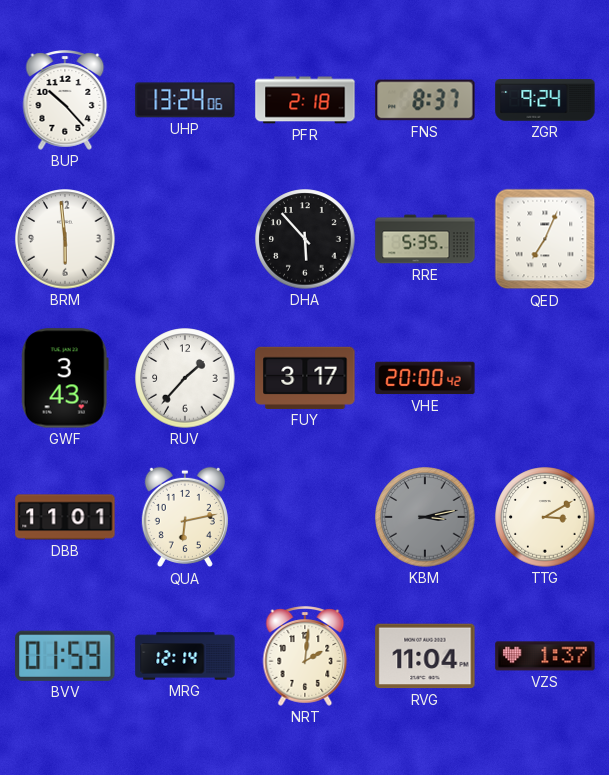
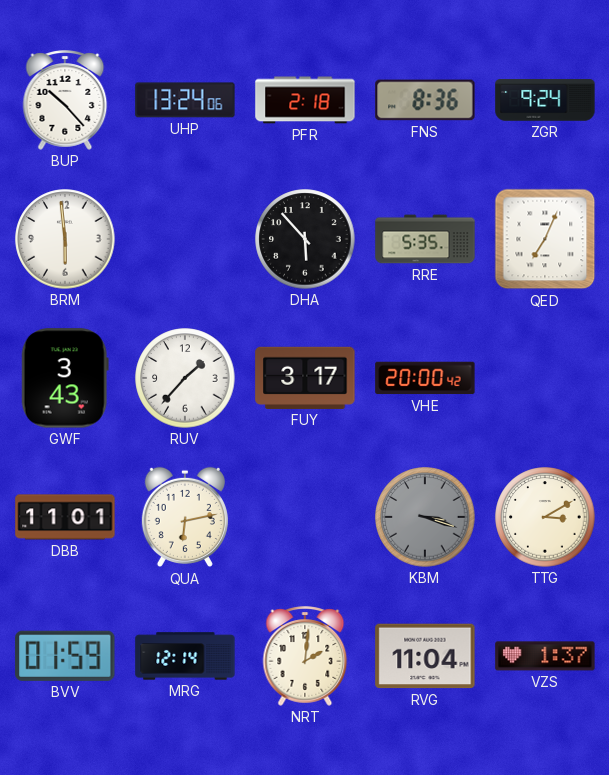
FNS: 8:37 -> 8:36 (425, 100)
KBM: 3:13 -> 3:18 (425, 517)
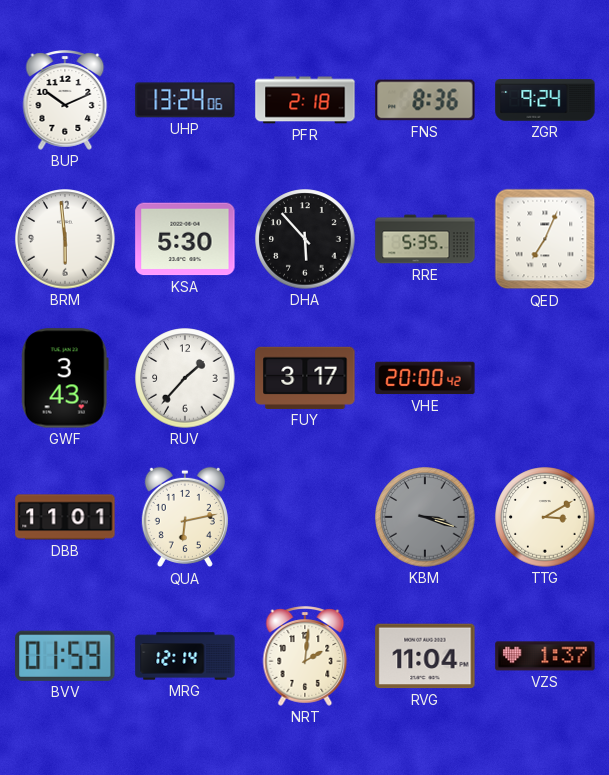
BUP: 10:23 -> 10:11 (65, 100)
KSA: none -> 5:30 (185, 239)
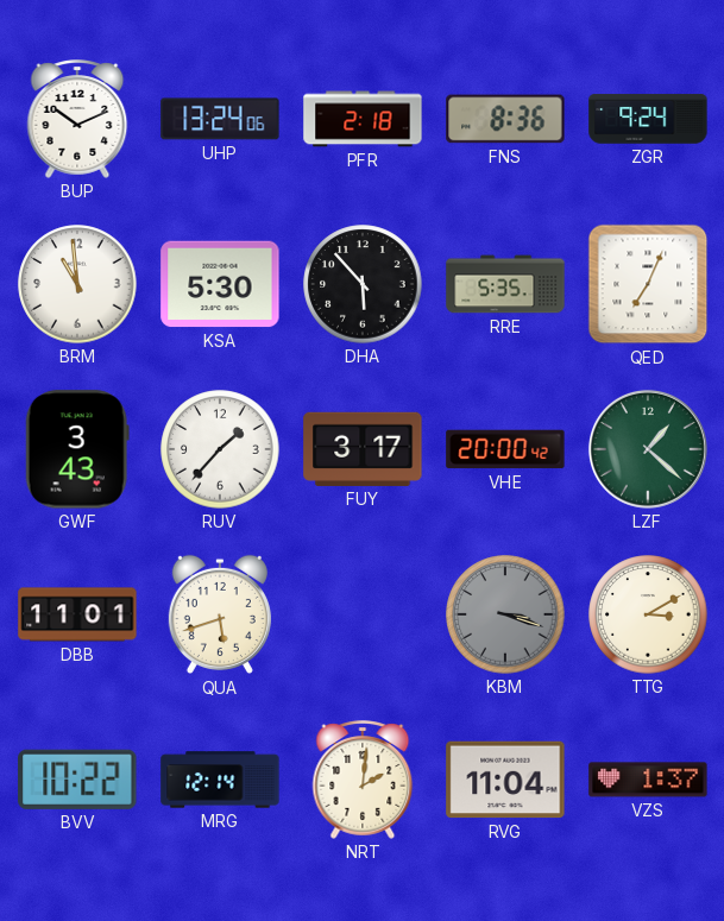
BRM: 5:59 -> 10:59 (77, 284)
LZF: none -> 1:22 (648, 449)
QUA: 6:13 -> 5:42 (220, 614)
BVV: 01:59 -> 10:22 (77, 780)
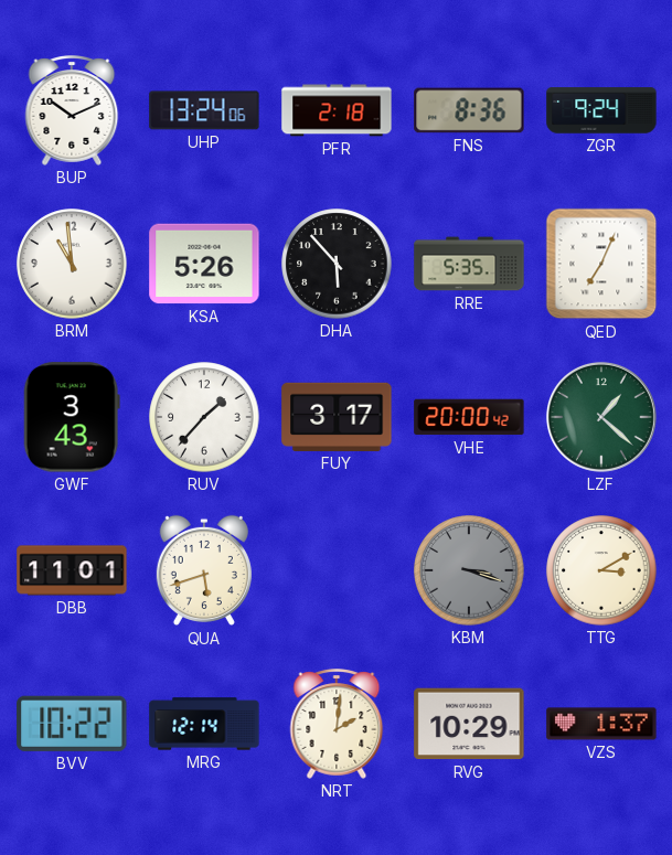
KSA: 5:30 -> 5:26 (204, 264)
RVG: 11:04 -> 10:29 (469, 724)
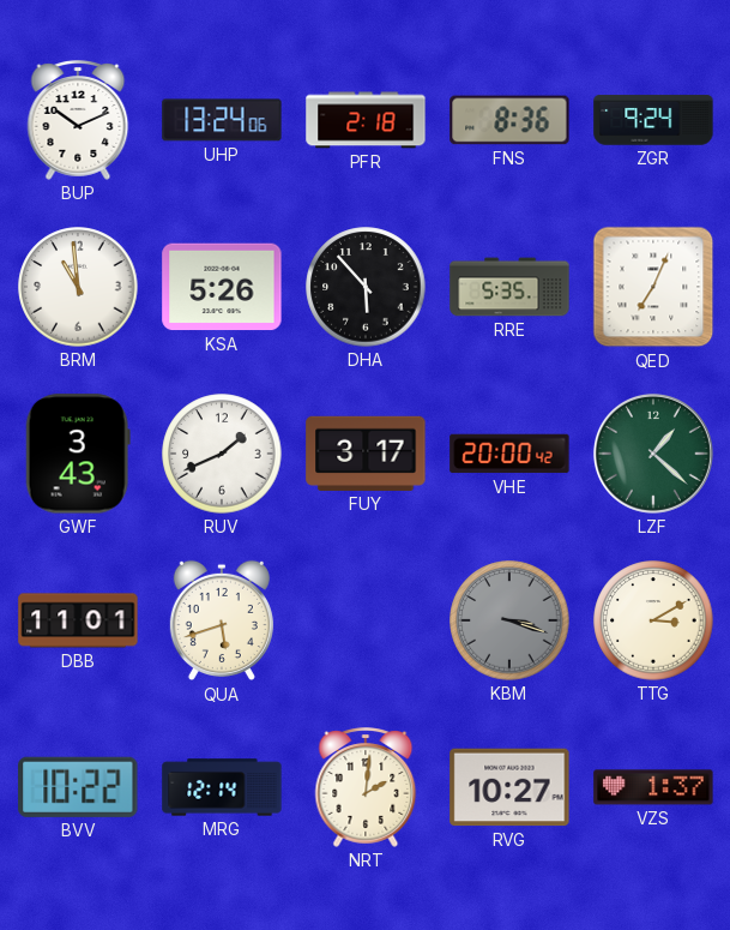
RUV: 1:37 -> 1:41 (222, 454)
RVG: 10:29 -> 10:27 (509, 787)
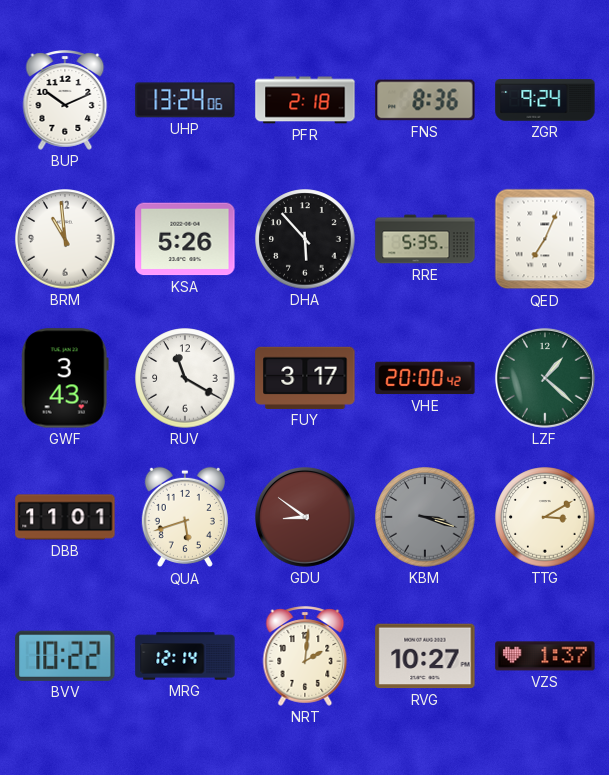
RUV: 1:41 -> 11:20 (185, 378)
GDU: none -> 8:51 (305, 517)
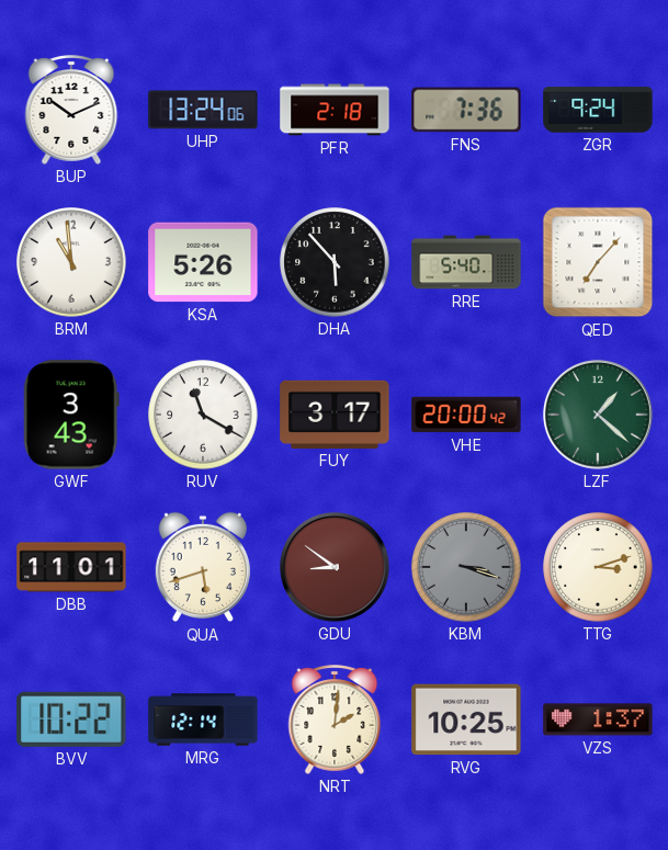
FNS: 8:36 -> 7:36 (466, 110)
RRE: 5:35 -> 5:40 (466, 262)
QED: 7:04 -> 7:07 (598, 262)
TTG: 3:10 -> 3:12 (598, 567)
RVG: 10:27 -> 10:25 (466, 719)
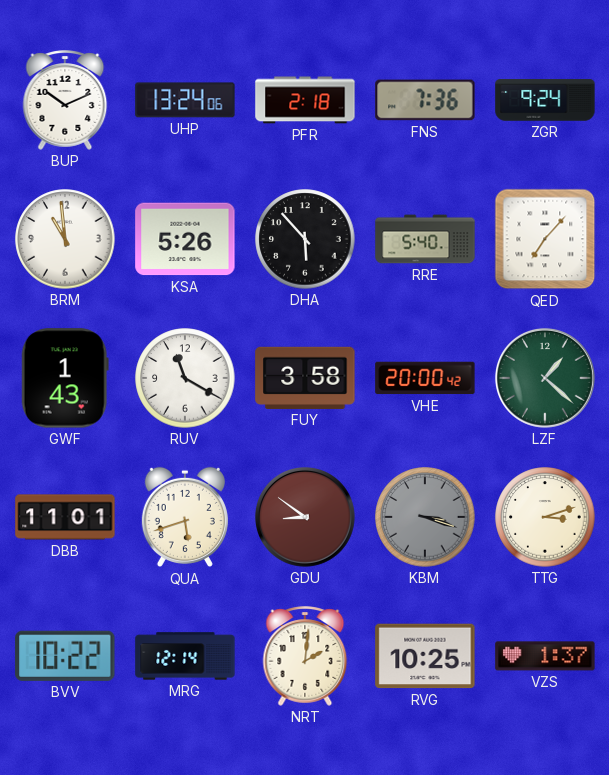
GWF: 3:43 -> 1:43 (65, 378)
FUY: 3:17 -> 3:58 (305, 378)
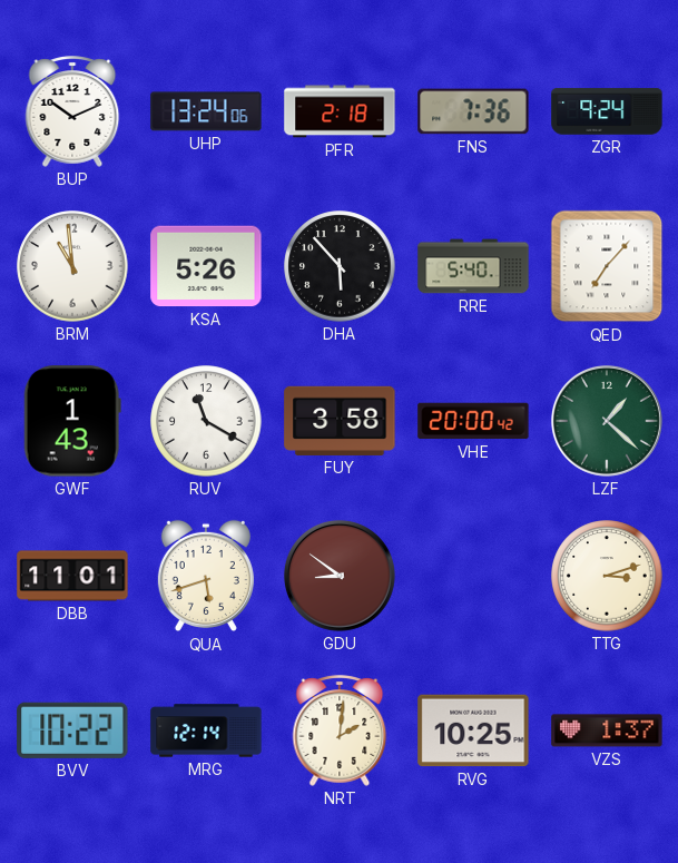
KBM: 3:18 -> none (425, 517)
